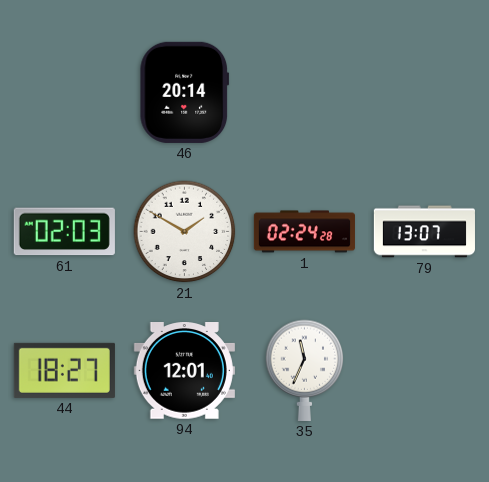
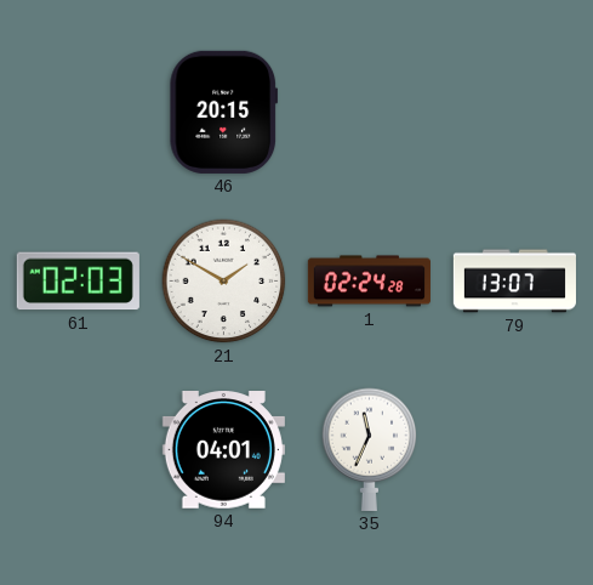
46: 20:14 -> 20:15 (224, 112)
44: 18:27 -> none (64, 370)
94: 12:01 -> 04:01 (223, 450)
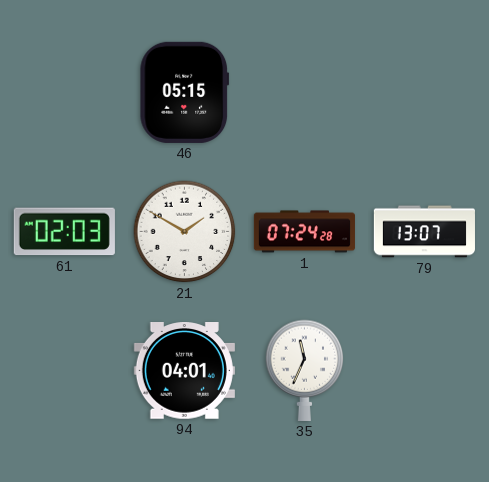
46: 20:15 -> 05:15 (185, 92)
1: 02:24 -> 07:24 (304, 232)
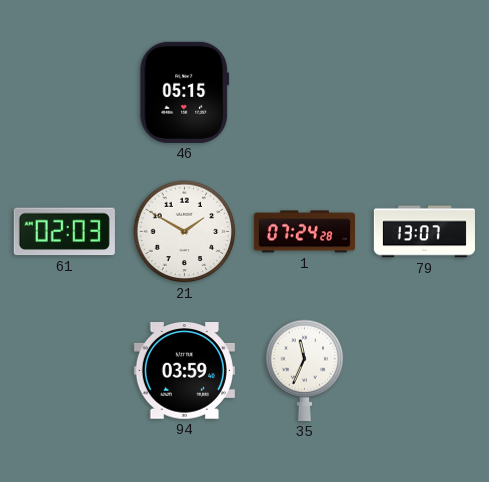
94: 04:01 -> 03:59 (184, 371)
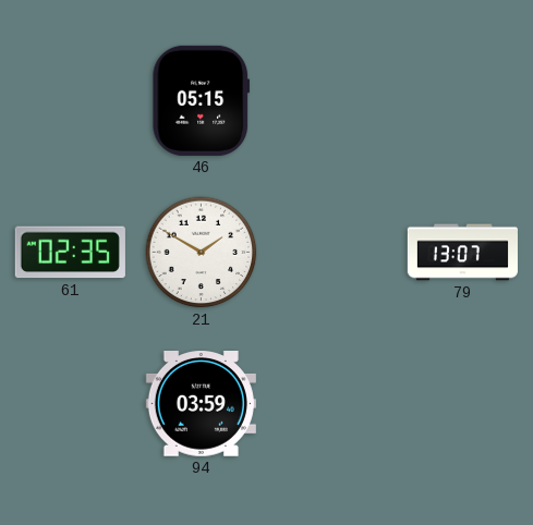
61: 02:03 -> 02:35 (70, 253)
1: 07:24 -> none (304, 232)
35: 11:34 -> none (305, 370)
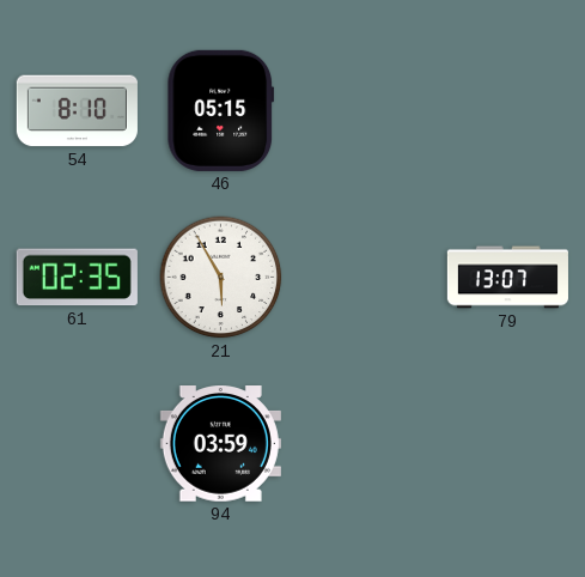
54: none -> 8:10 (77, 111)
21: 1:50 -> 5:55 (221, 278)
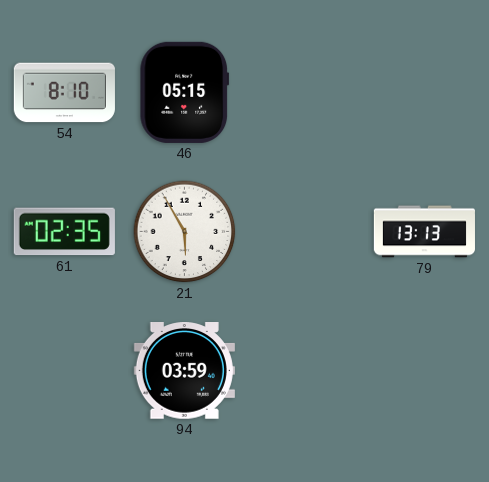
79: 13:07 -> 13:13 (424, 232)
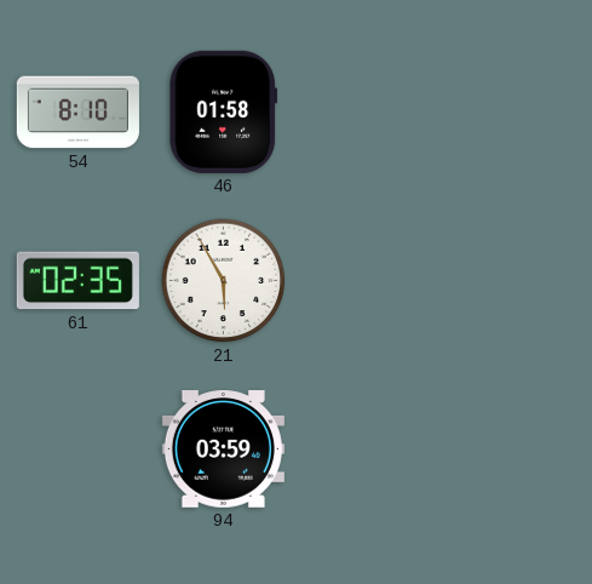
46: 05:15 -> 01:58 (224, 111)
79: 13:13 -> none (424, 232)
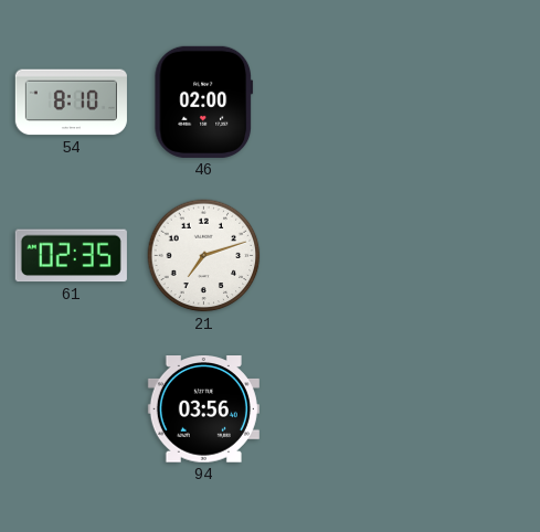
46: 01:58 -> 02:00 (204, 102)
21: 5:55 -> 7:12 (204, 256)
94: 03:59 -> 03:56 (203, 409)
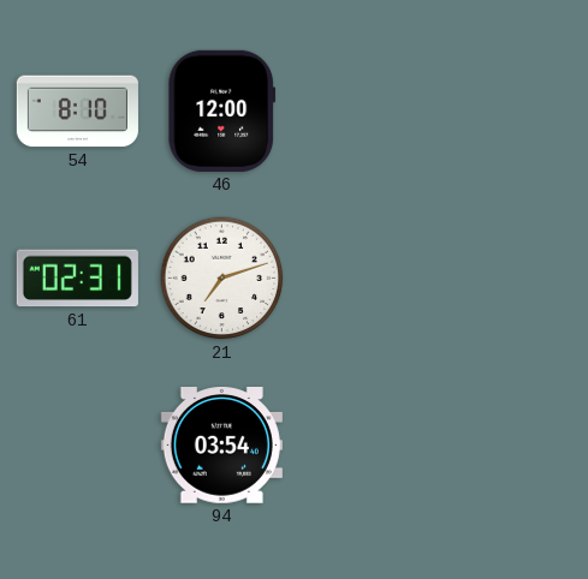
46: 02:00 -> 12:00 (222, 111)
61: 02:35 -> 02:31 (77, 279)
94: 03:56 -> 03:54 (221, 446)
